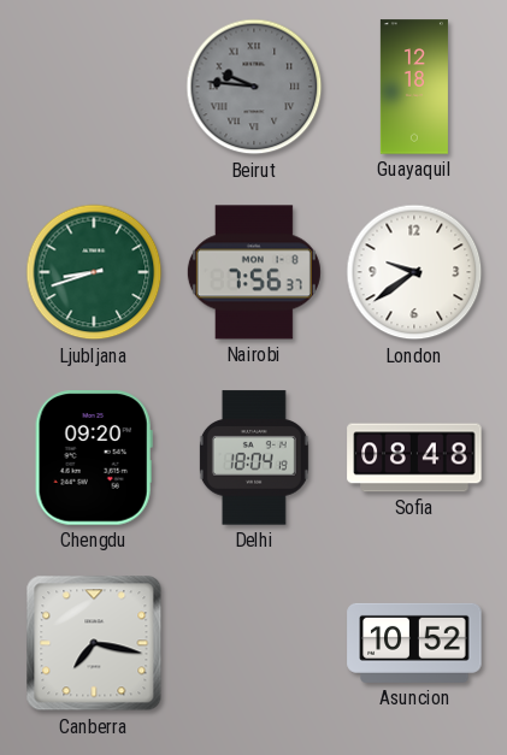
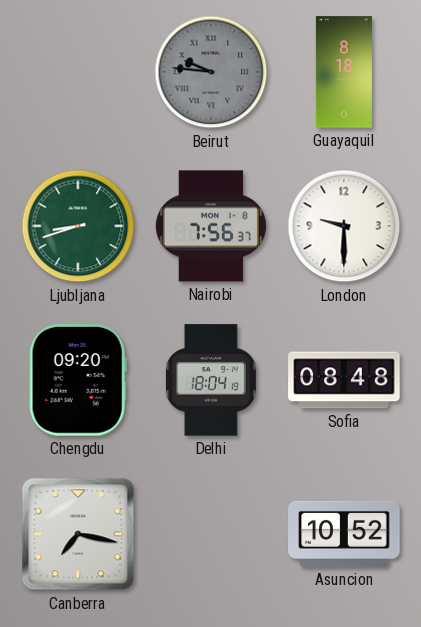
Guayaquil: 12:18 -> 8:18 (344, 72)
London: 9:39 -> 9:30 (344, 226)
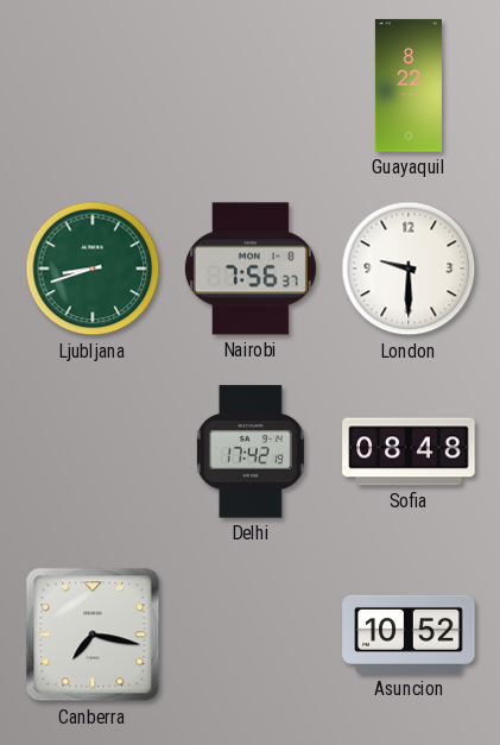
Beirut: 9:46 -> none (211, 72)
Guayaquil: 8:18 -> 8:22 (409, 86)
Chengdu: 09:20 -> none (78, 380)
Delhi: 18:04 -> 17:42 (251, 452)
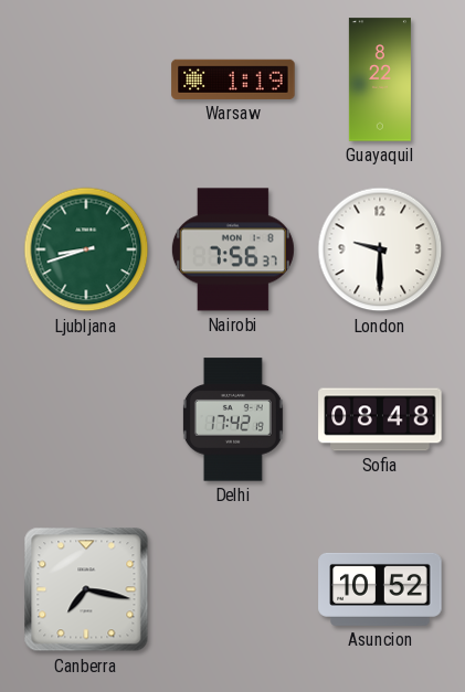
Warsaw: none -> 1:19 (233, 79)
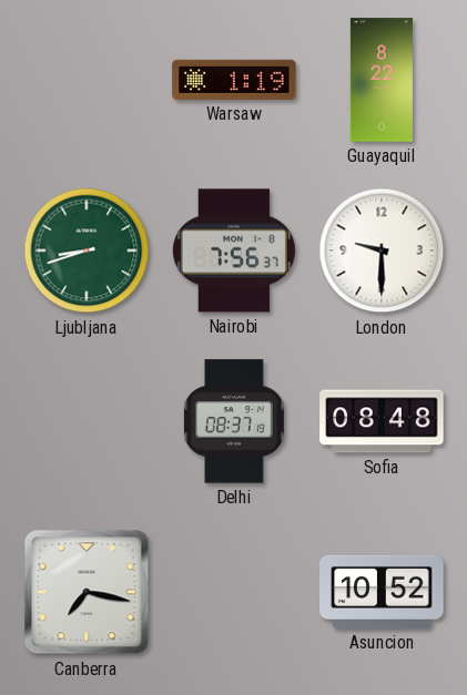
Delhi: 17:42 -> 08:37 (234, 421)
